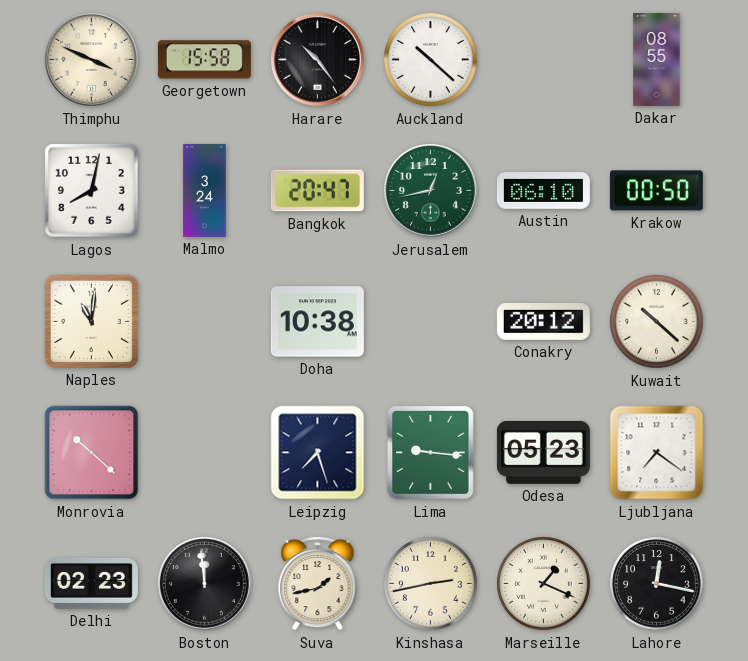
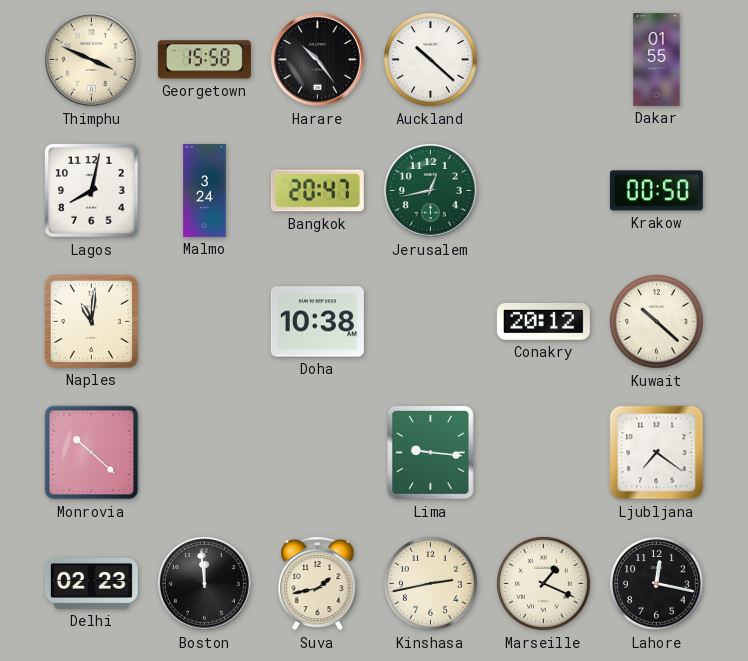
Dakar: 08:55 -> 01:55 (657, 59)
Austin: 06:10 -> none (543, 191)
Leipzig: 7:27 -> none (318, 453)
Odesa: 05:23 -> none (543, 452)
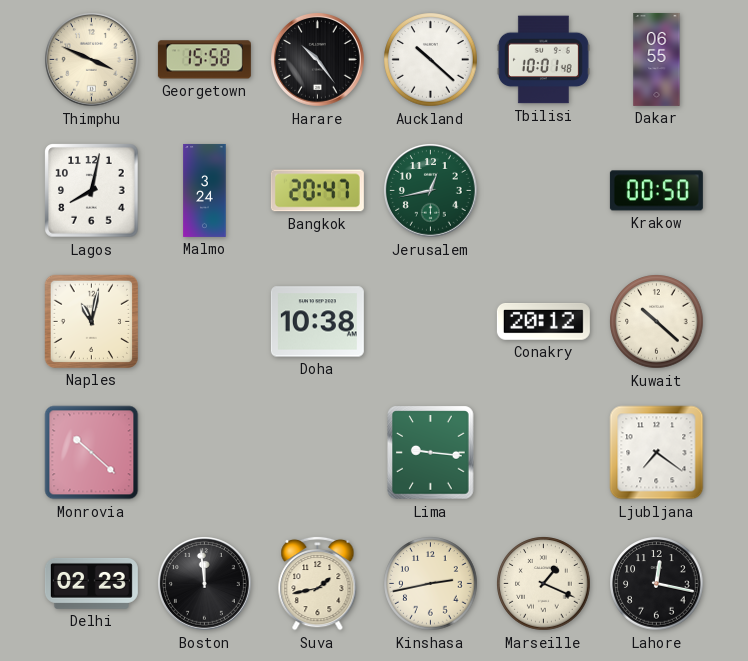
Tbilisi: none -> 10:01 (543, 60)
Dakar: 01:55 -> 06:55 (657, 59)
Naples: 11:01 -> 11:02 (91, 321)
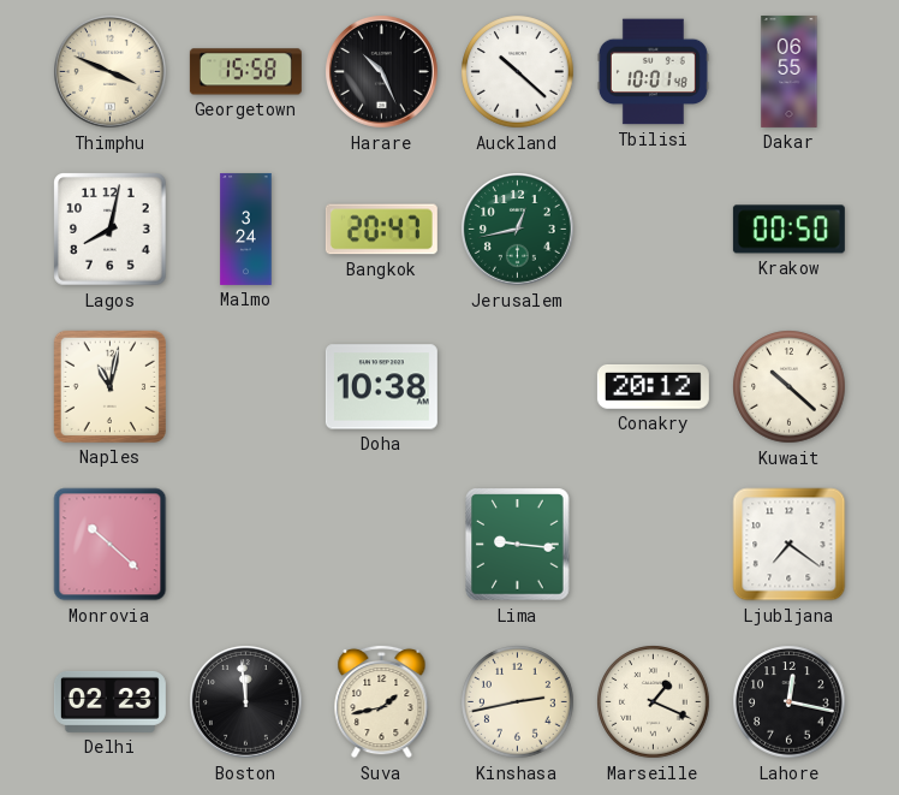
Harare: 10:24 -> 10:26 (382, 72)
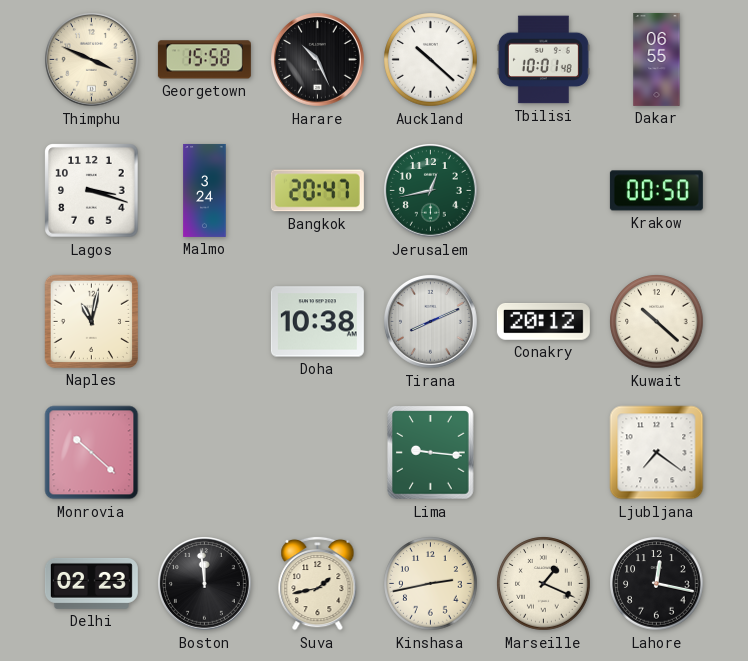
Lagos: 8:02 -> 3:18 (92, 191)
Tirana: none -> 8:11 (431, 322)
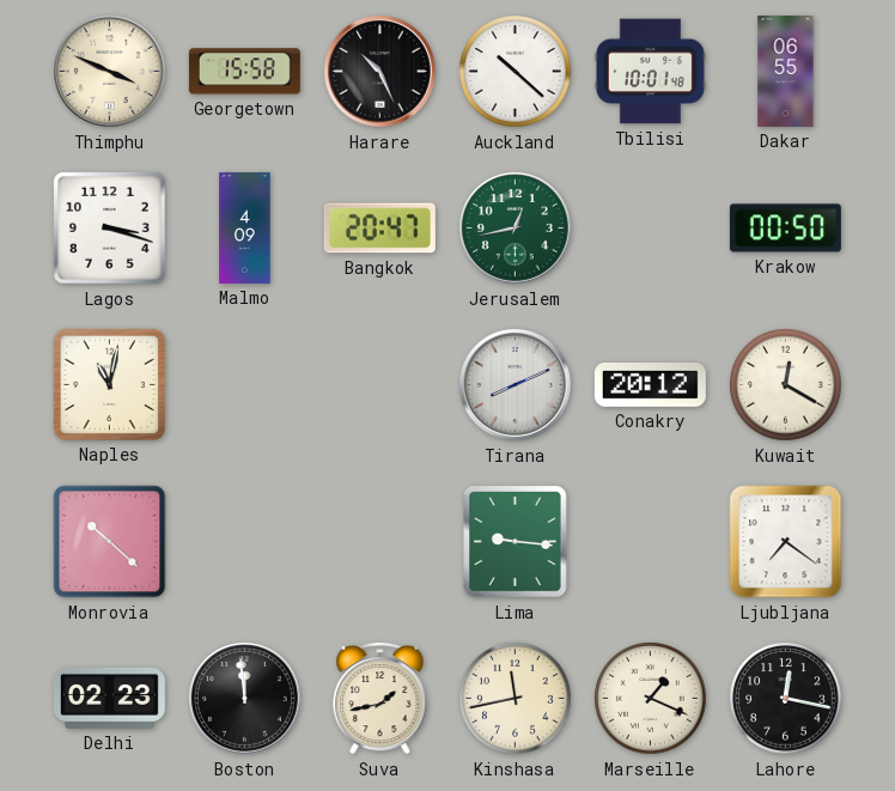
Malmo: 3:24 -> 4:09 (245, 227)
Doha: 10:38 -> none (317, 322)
Kuwait: 10:22 -> 12:20 (786, 385)
Kinshasa: 2:43 -> 11:43 (516, 699)
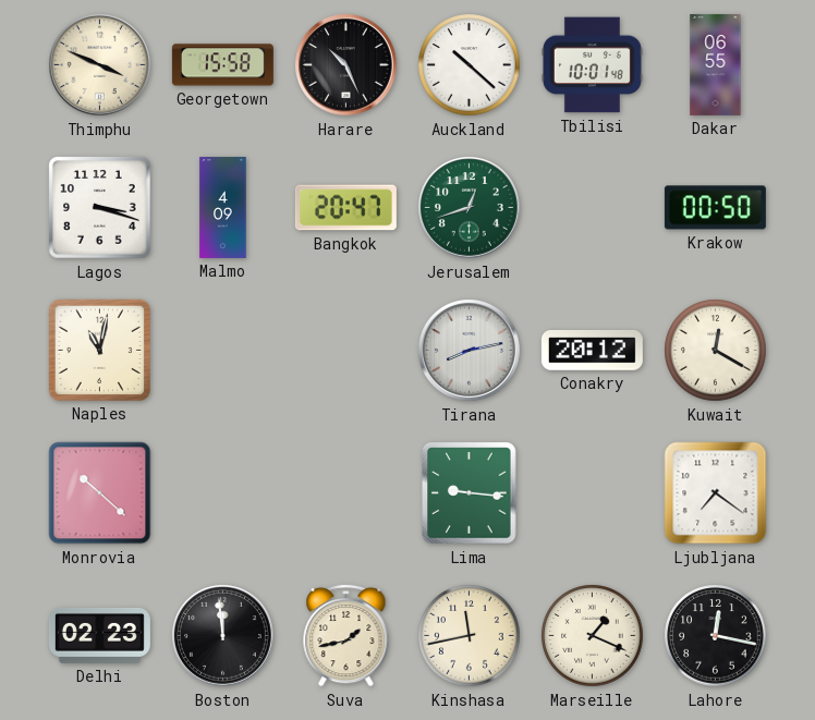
Jerusalem: 12:43 -> 12:42 (470, 208)
Tirana: 8:11 -> 8:13 (470, 351)
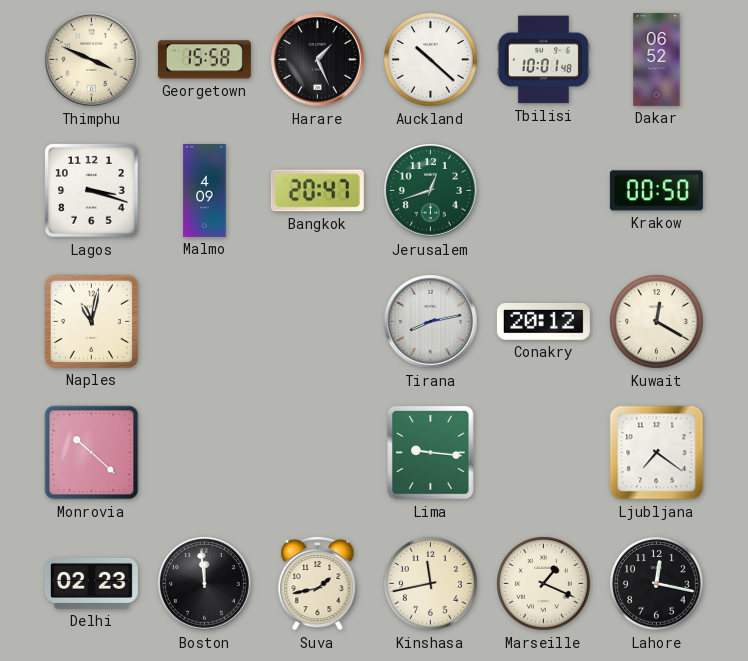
Harare: 10:26 -> 1:26 (318, 60)
Dakar: 06:55 -> 06:52 (657, 59)
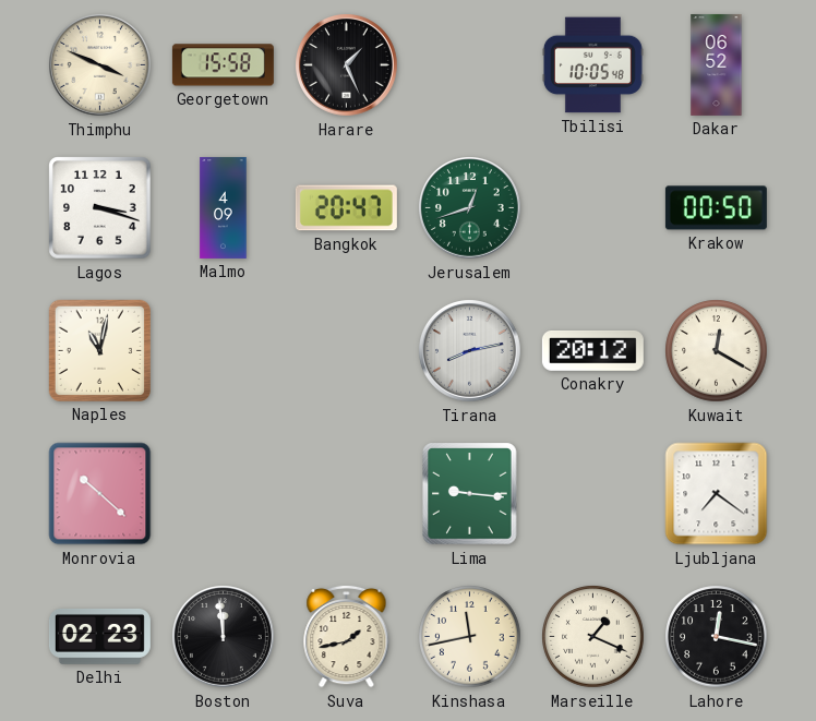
Auckland: 10:22 -> none (431, 60)
Tbilisi: 10:01 -> 10:05 (592, 65)
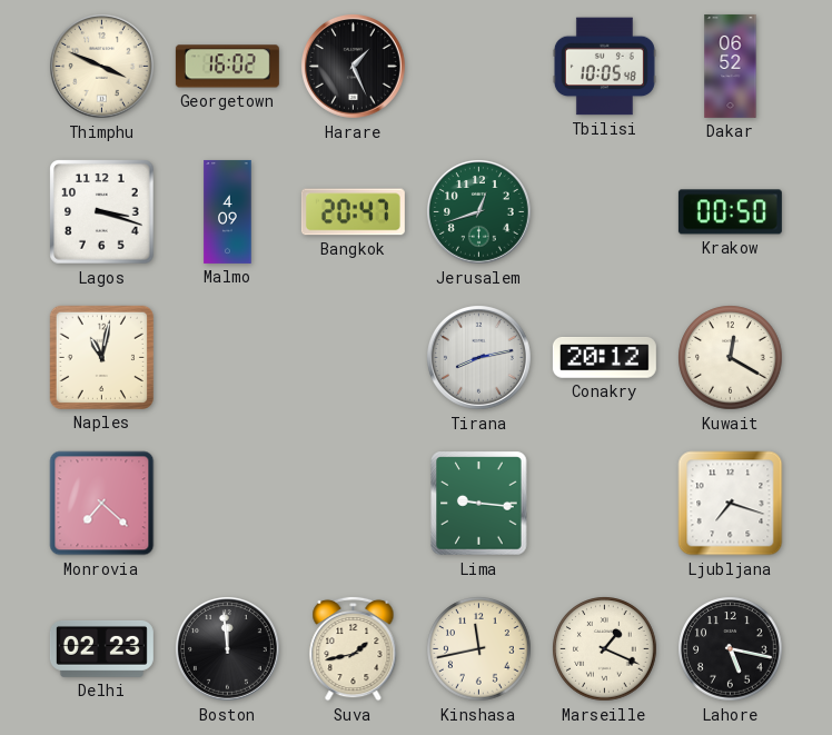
Georgetown: 15:58 -> 16:02 (227, 67)
Monrovia: 10:22 -> 7:22 (102, 504)
Ljubljana: 7:21 -> 7:18 (731, 504)
Lahore: 12:17 -> 5:17 (731, 649)
